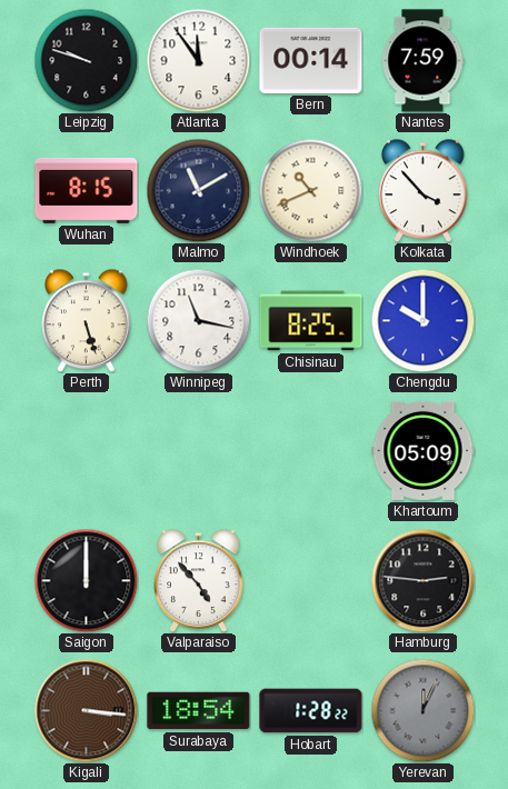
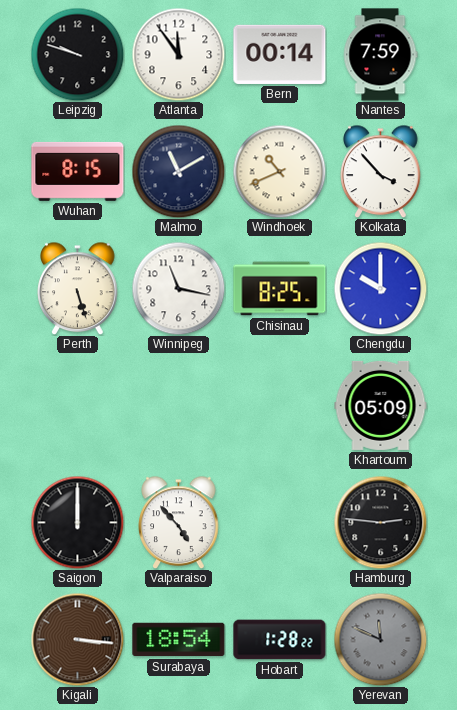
Yerevan: 12:04 -> 11:49 (380, 639)
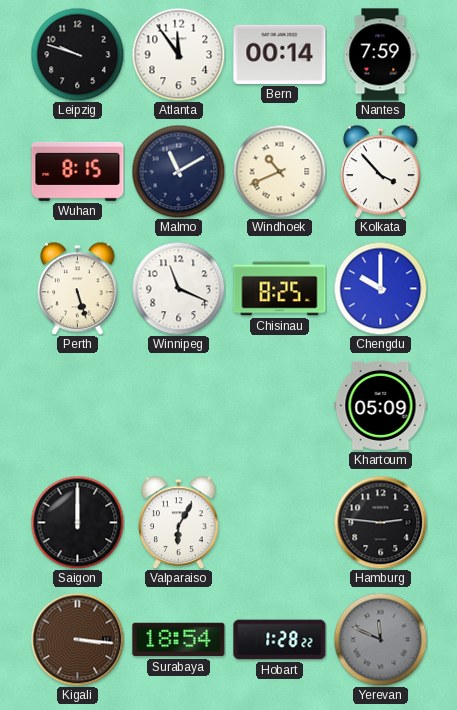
Winnipeg: 11:17 -> 11:19 (178, 288)
Valparaiso: 4:53 -> 6:05 (179, 522)
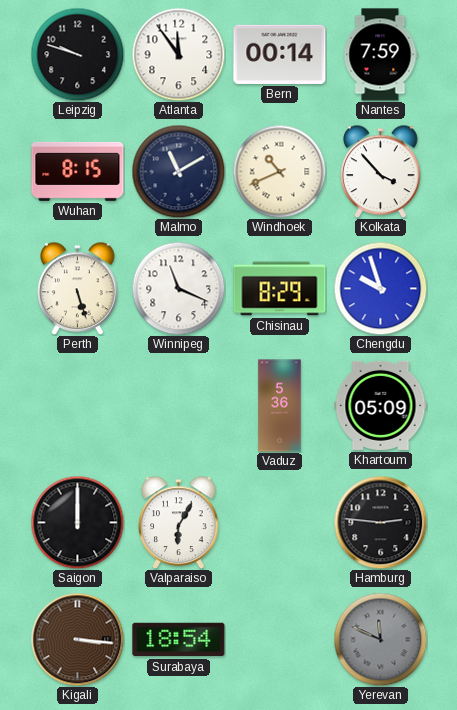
Chisinau: 8:25 -> 8:29 (280, 289)
Chengdu: 10:00 -> 9:57 (380, 288)
Vaduz: none -> 5:36 (280, 406)
Hobart: 1:28 -> none (280, 640)
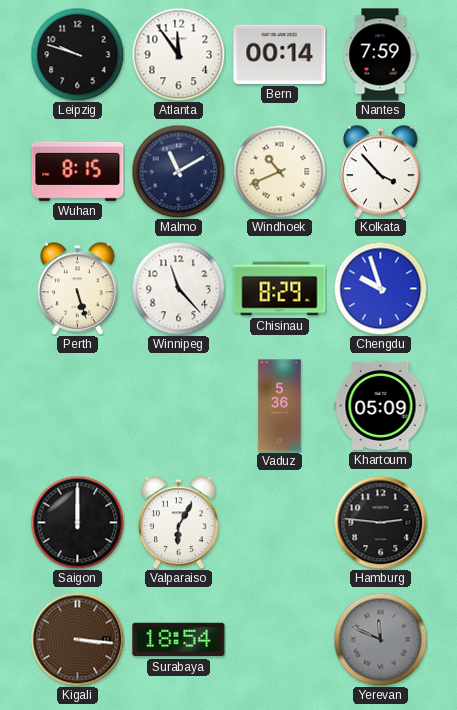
Winnipeg: 11:19 -> 11:23 (178, 288)
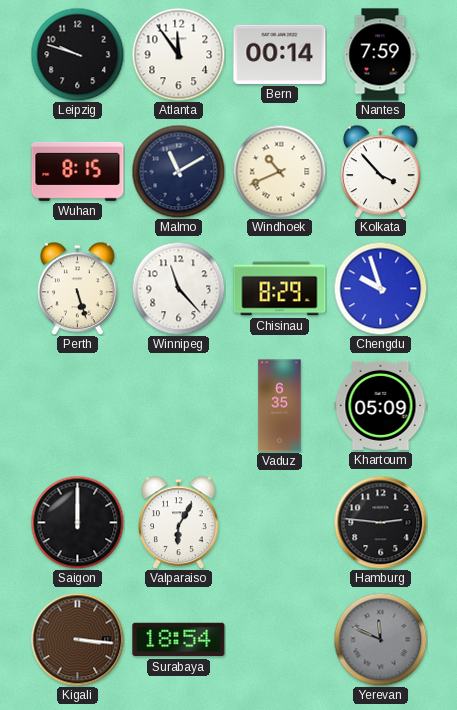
Vaduz: 5:36 -> 6:35 (280, 406)
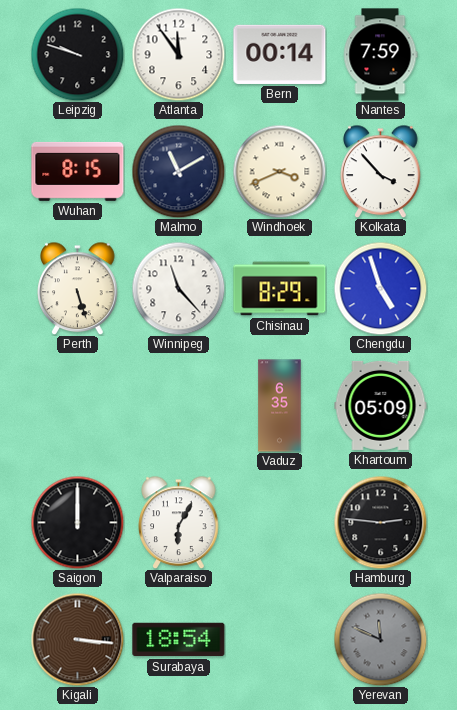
Windhoek: 10:41 -> 3:41 (279, 171)
Chengdu: 9:57 -> 4:57 (380, 288)
